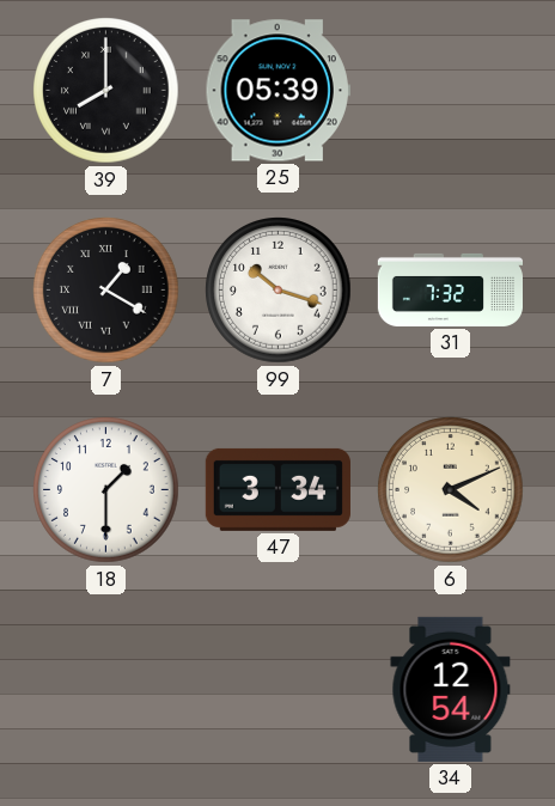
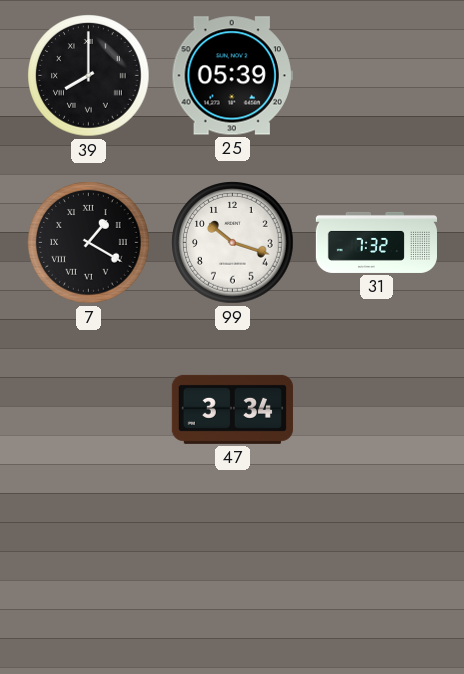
18: 1:30 -> none (106, 490)
6: 4:11 -> none (451, 490)
34: 12:54 -> none (451, 689)
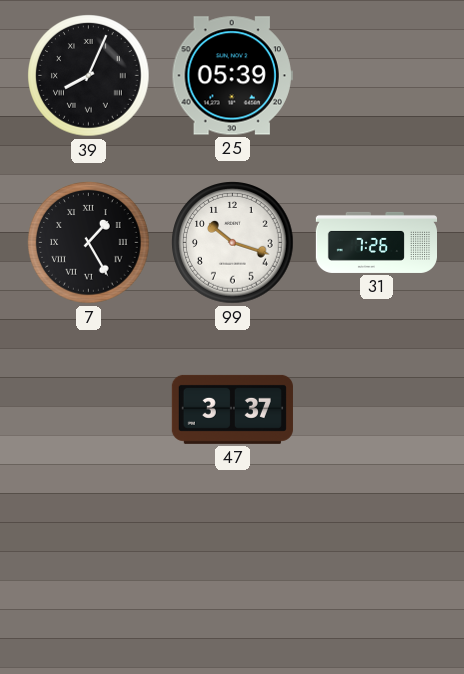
39: 8:00 -> 8:04 (89, 76)
7: 1:20 -> 1:25 (89, 243)
31: 7:32 -> 7:26 (376, 242)
47: 3:34 -> 3:37 (232, 409)
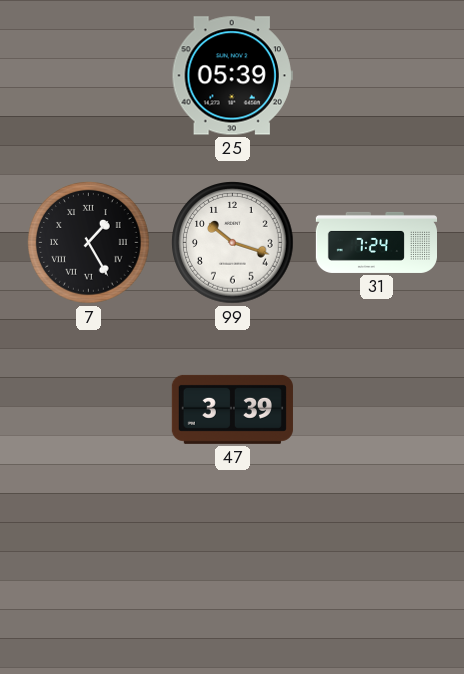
39: 8:04 -> none (89, 76)
31: 7:26 -> 7:24 (376, 242)
47: 3:37 -> 3:39 (232, 409)
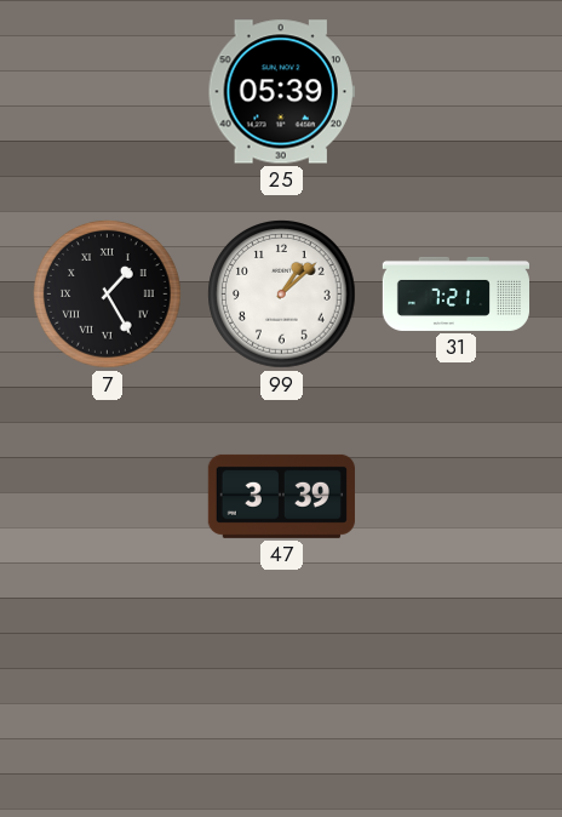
99: 10:18 -> 1:08 (282, 295)
31: 7:24 -> 7:21 (455, 293)
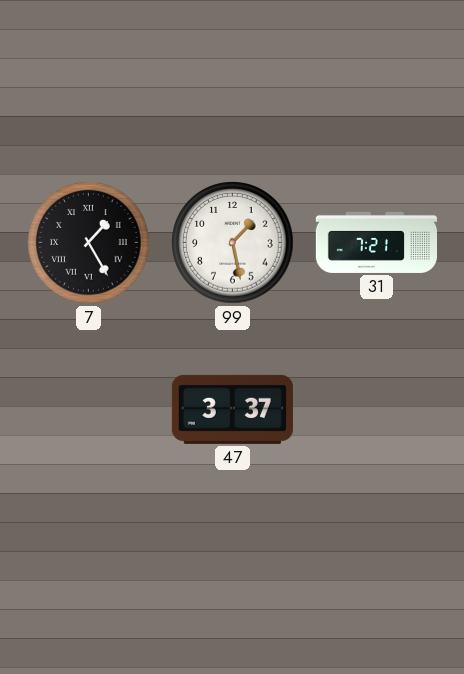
25: 05:39 -> none (281, 92)
99: 1:08 -> 1:28 (233, 243)
47: 3:39 -> 3:37 (232, 409)
